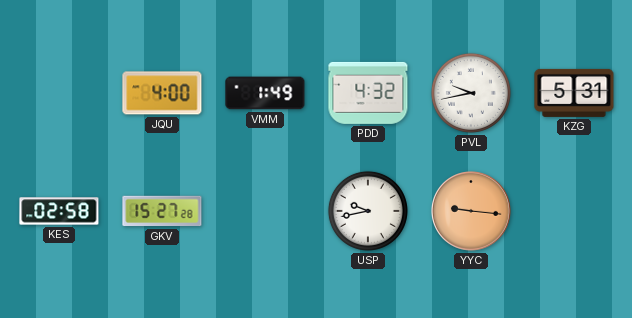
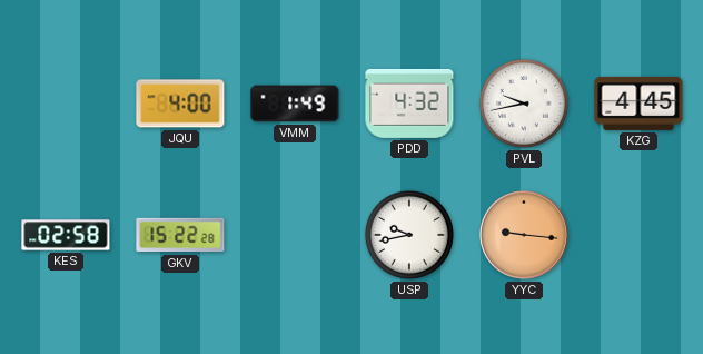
KZG: 5:31 -> 4:45 (638, 104)
GKV: 15:27 -> 15:22 (180, 235)
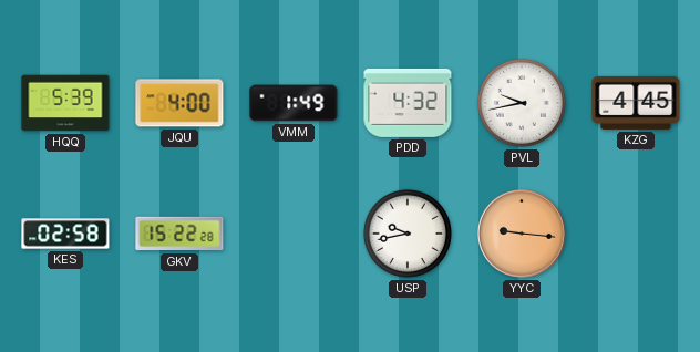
HQQ: none -> 5:39 (65, 103)
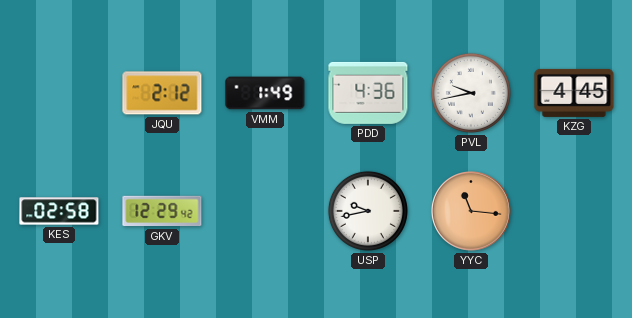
HQQ: 5:39 -> none (65, 103)
JQU: 4:00 -> 2:12 (162, 93)
PDD: 4:32 -> 4:36 (368, 93)
GKV: 15:22 -> 12:29 (162, 211)
YYC: 9:16 -> 11:16 (472, 212)
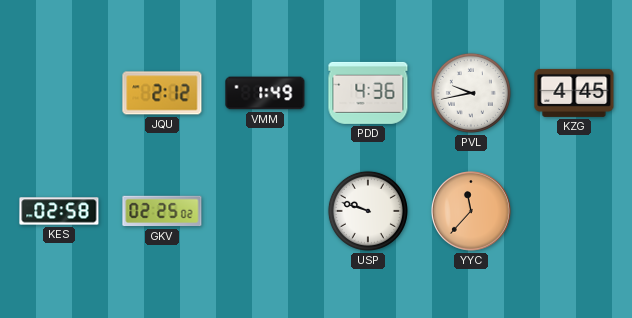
GKV: 12:29 -> 02:25 (162, 211)
USP: 9:43 -> 9:48 (368, 211)
YYC: 11:16 -> 11:37 (472, 212)
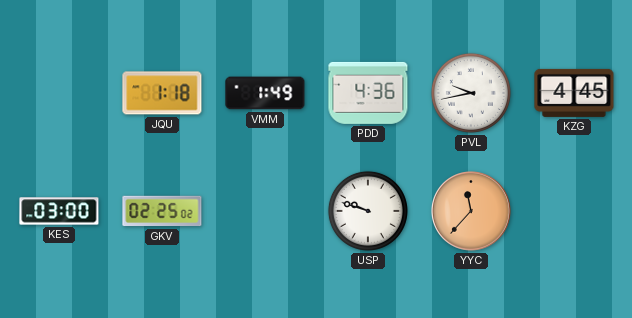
JQU: 2:12 -> 1:18 (162, 93)
KES: 02:58 -> 03:00 (59, 211)
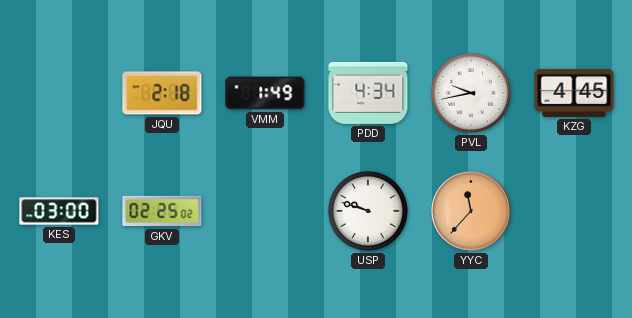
JQU: 1:18 -> 2:18 (162, 93)
PDD: 4:36 -> 4:34 (368, 93)
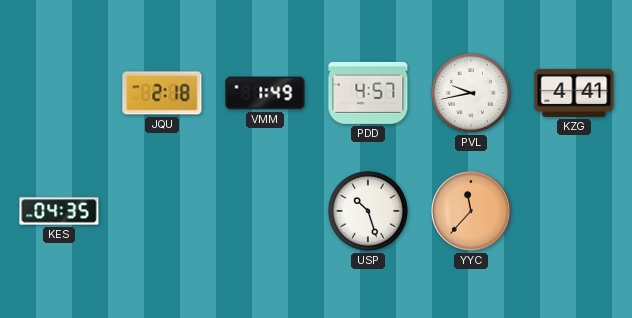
PDD: 4:34 -> 4:57 (368, 93)
KZG: 4:45 -> 4:41 (574, 93)
KES: 03:00 -> 04:35 (59, 211)
GKV: 02:25 -> none (162, 211)
USP: 9:48 -> 10:27 (368, 211)
